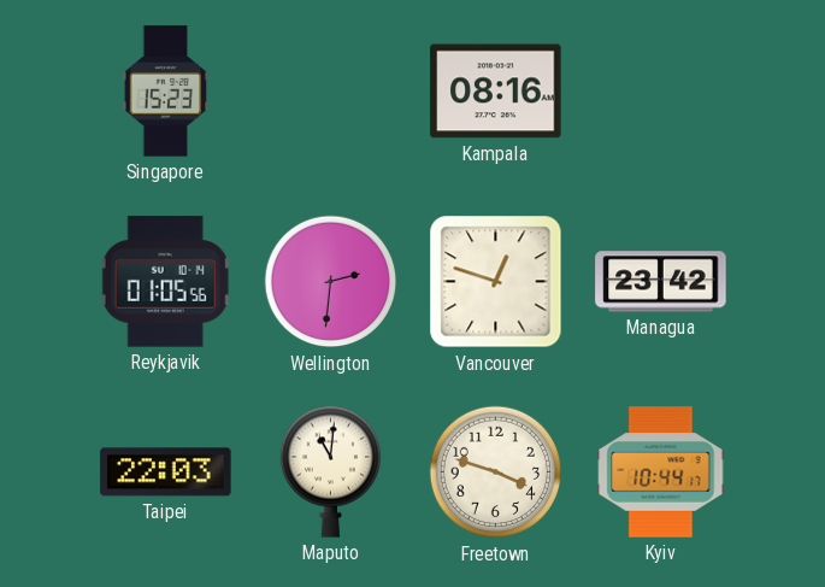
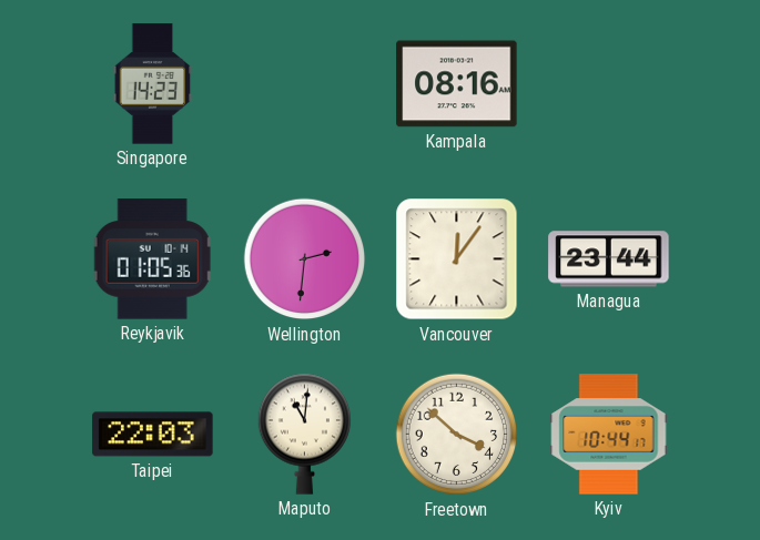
Singapore: 15:23 -> 14:23 (153, 84)
Reykjavik: 01:05:56 -> 01:05:36 (152, 259)
Vancouver: 12:48 -> 12:06 (457, 259)
Managua: 23:42 -> 23:44 (609, 259)
Freetown: 3:48 -> 3:52 (457, 435)
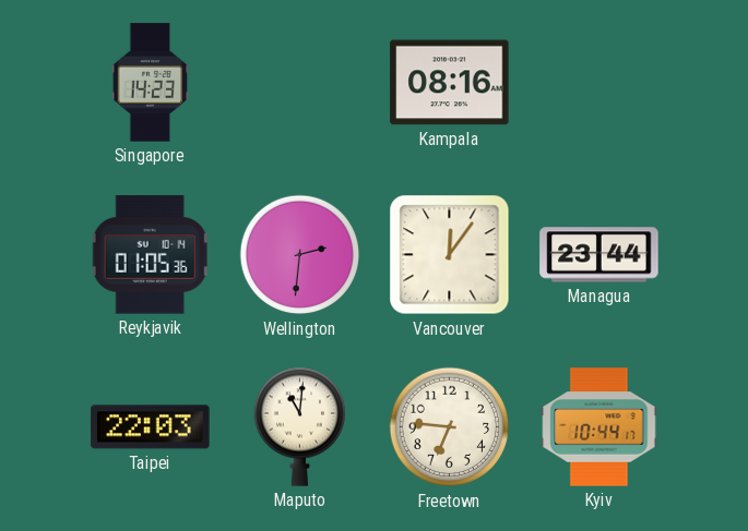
Freetown: 3:52 -> 6:46 (450, 427)
